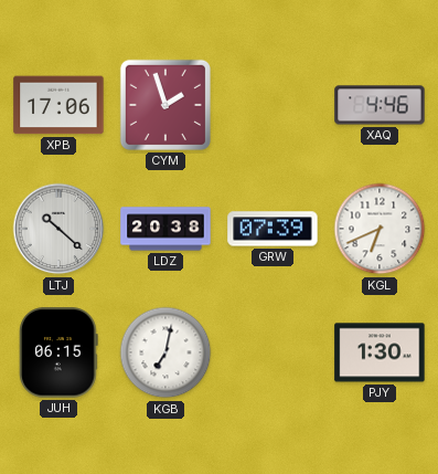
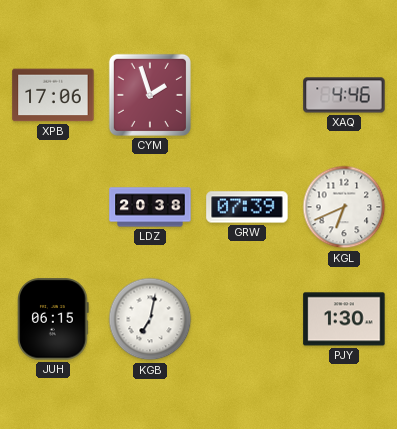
LTJ: 10:22 -> none (58, 229)
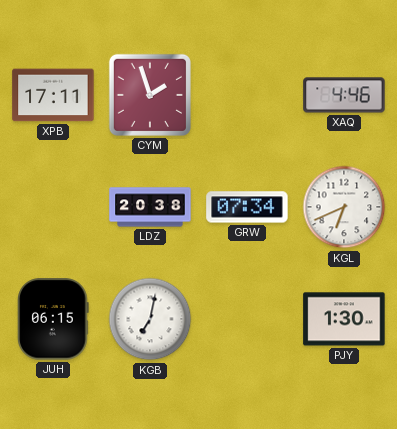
XPB: 17:06 -> 17:11 (53, 95)
GRW: 07:39 -> 07:34 (247, 207)
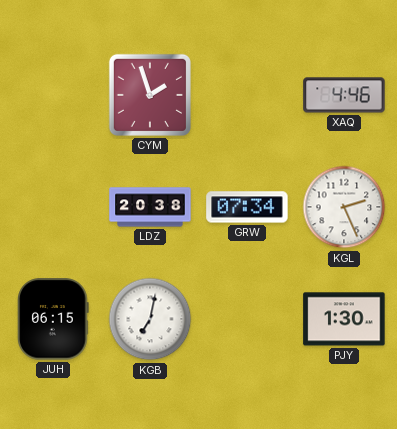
XPB: 17:11 -> none (53, 95)
KGL: 6:41 -> 2:26 (344, 207)
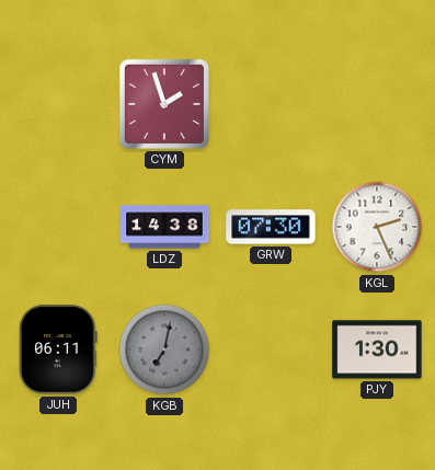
XAQ: 4:46 -> none (344, 95)
LDZ: 20:38 -> 14:38 (164, 227)
GRW: 07:34 -> 07:30 (271, 227)
JUH: 06:15 -> 06:11 (58, 349)
KGB dial: white -> grey (164, 349)
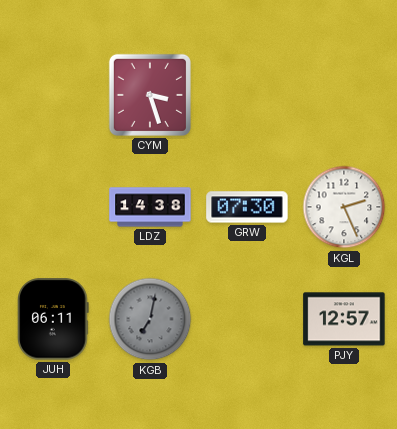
CYM: 1:57 -> 3:27 (150, 95)
PJY: 1:30 -> 12:57 (344, 319)
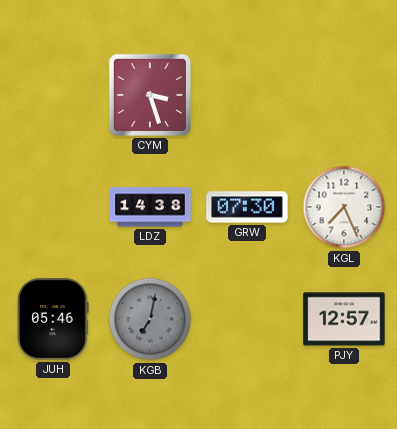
KGL: 2:26 -> 7:26 (344, 207)
JUH: 06:11 -> 05:46 (53, 319)
